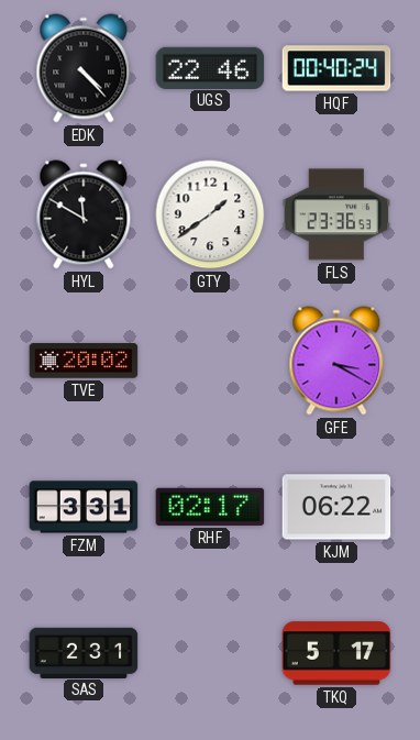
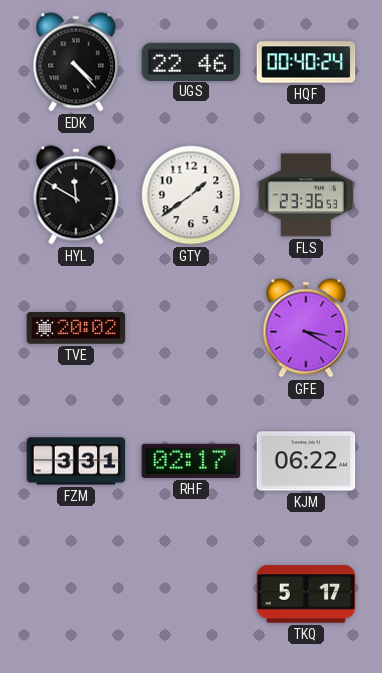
SAS: 2:31 -> none (84, 652)
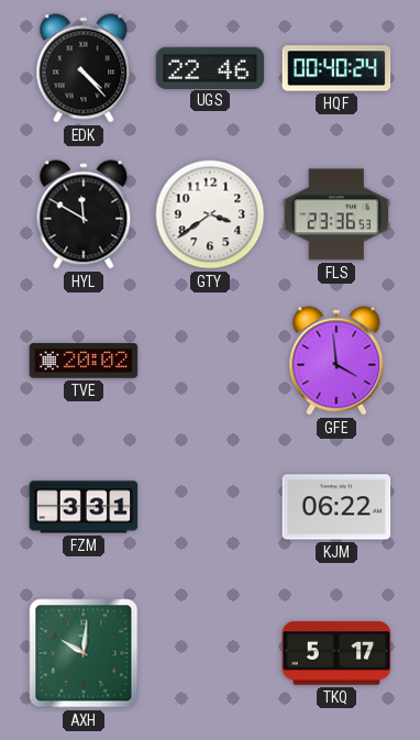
GTY: 1:39 -> 3:39 (210, 214)
GFE: 3:20 -> 3:59 (336, 361)
RHF: 02:17 -> none (191, 461)
AXH: none -> 10:01 (84, 653)
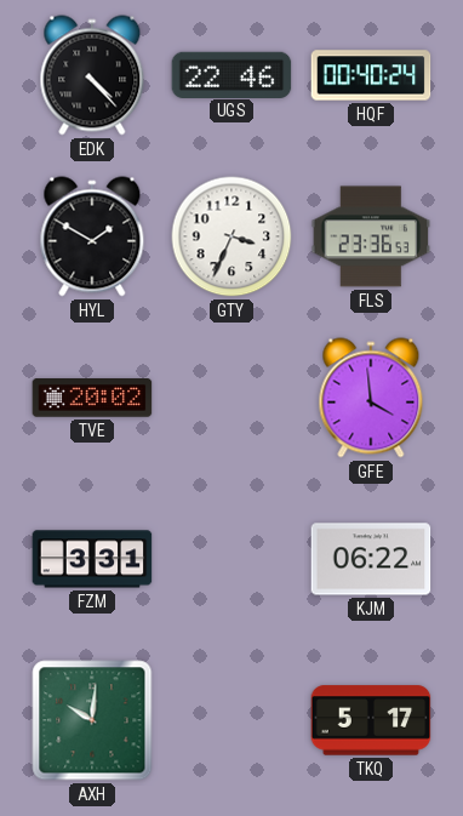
HYL: 11:50 -> 1:50 (92, 236)
GTY: 3:39 -> 3:34 (232, 236)
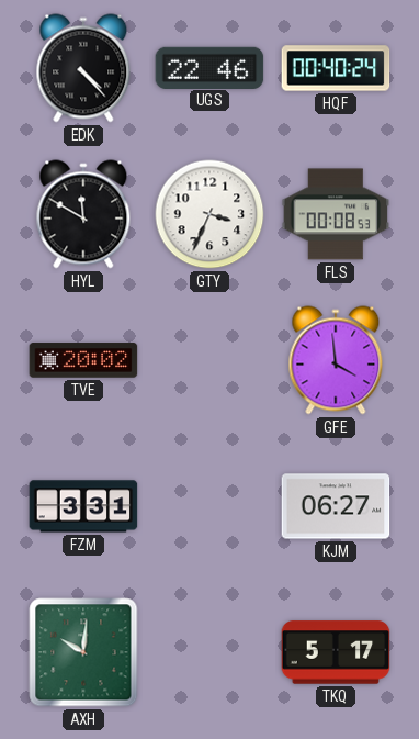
HYL: 1:50 -> 11:50 (83, 214)
FLS: 23:36 -> 00:08 (336, 214)
KJM: 06:22 -> 06:27 (336, 506)
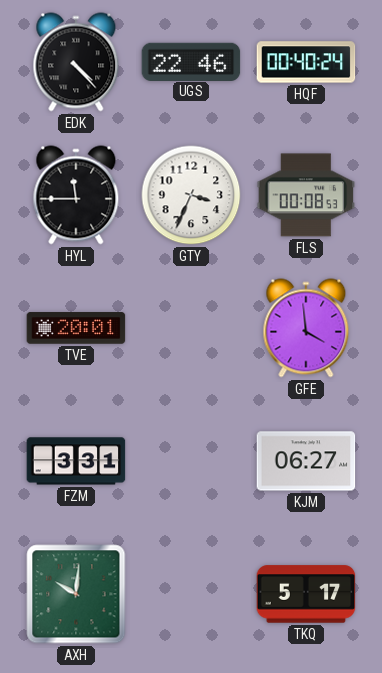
HYL: 11:50 -> 11:45 (76, 195)
TVE: 20:02 -> 20:01 (76, 328)
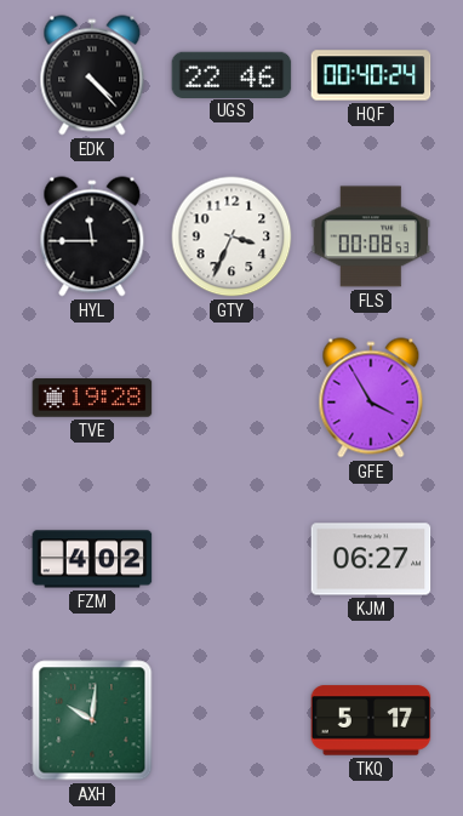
TVE: 20:01 -> 19:28 (92, 398)
GFE: 3:59 -> 3:55 (371, 398)
FZM: 3:31 -> 4:02 (92, 559)
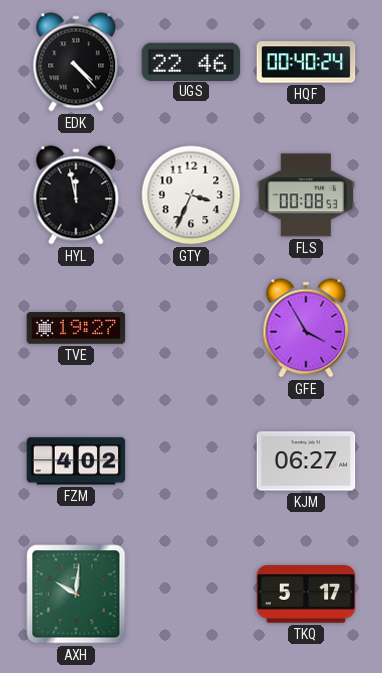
HYL: 11:45 -> 11:58 (76, 195)
TVE: 19:28 -> 19:27 (76, 328)
